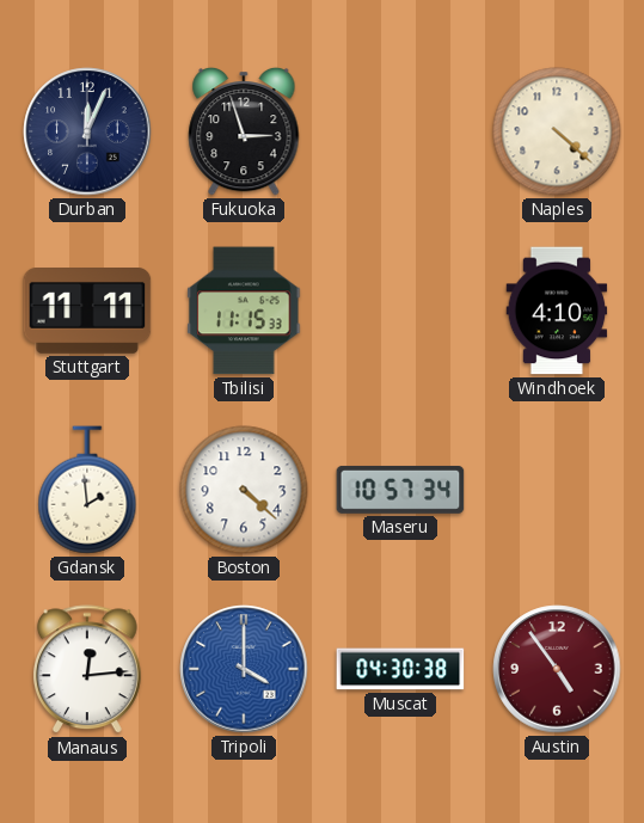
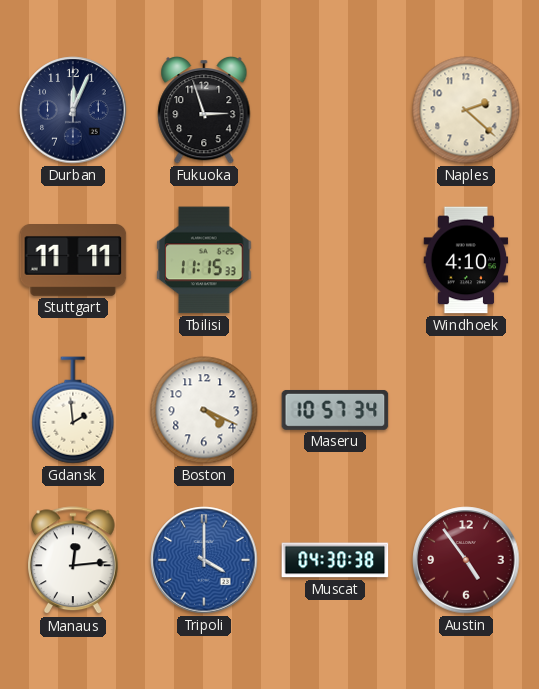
Naples: 4:22 -> 2:22 (466, 110)
Boston: 4:22 -> 4:19 (204, 410)
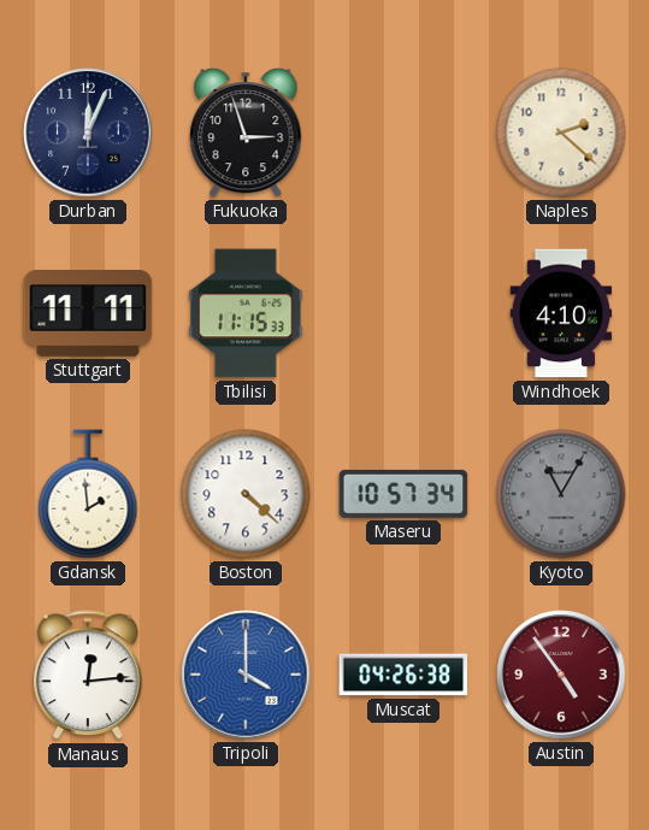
Boston: 4:19 -> 4:22 (246, 494)
Kyoto: none -> 11:05 (561, 494)
Muscat: 04:30 -> 04:26 (403, 675)
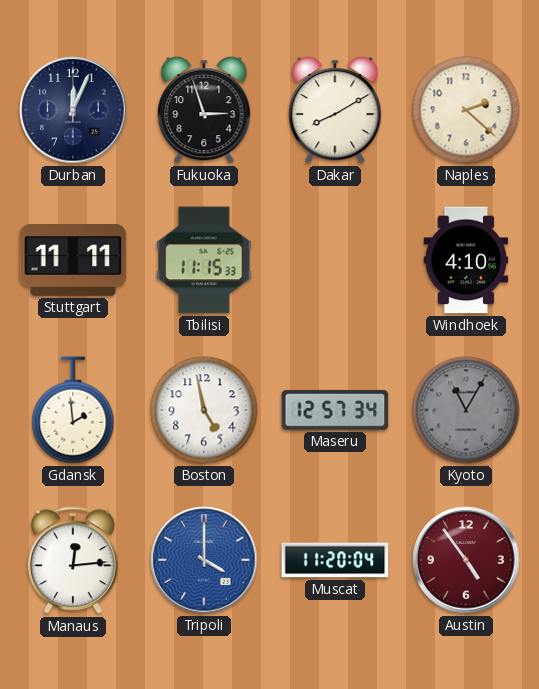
Dakar: none -> 8:10 (335, 110)
Boston: 4:22 -> 4:58 (204, 410)
Maseru: 10:57 -> 12:57 (335, 410)
Muscat: 04:26 -> 11:20 (335, 560)
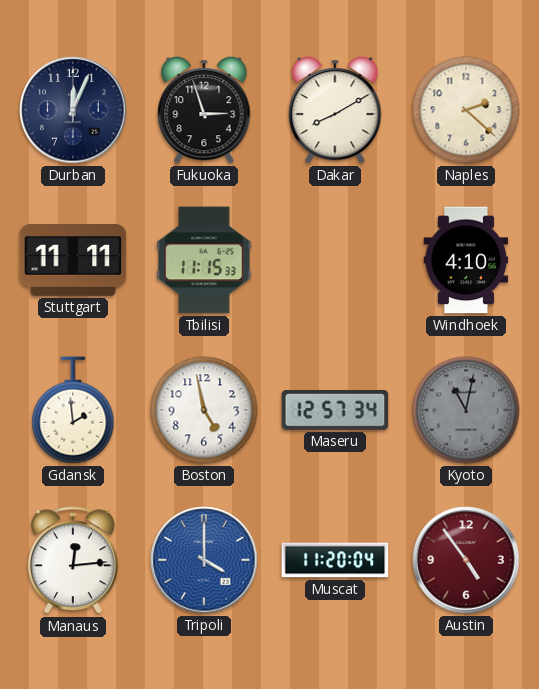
Kyoto: 11:05 -> 11:02 (466, 410)
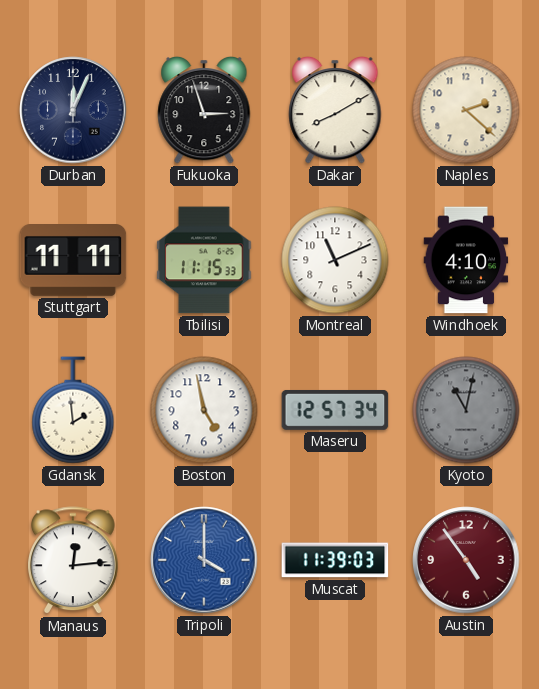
Montreal: none -> 11:11 (335, 260)
Muscat: 11:20 -> 11:39 (335, 560)
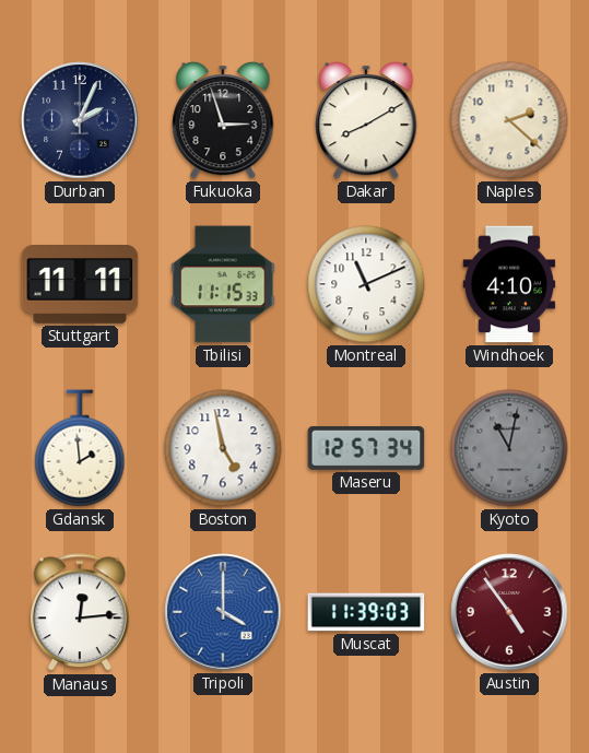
Durban: 12:04 -> 2:04 (80, 120)
